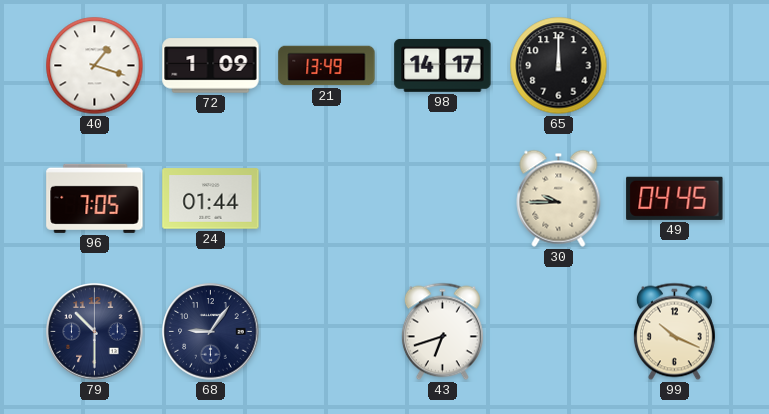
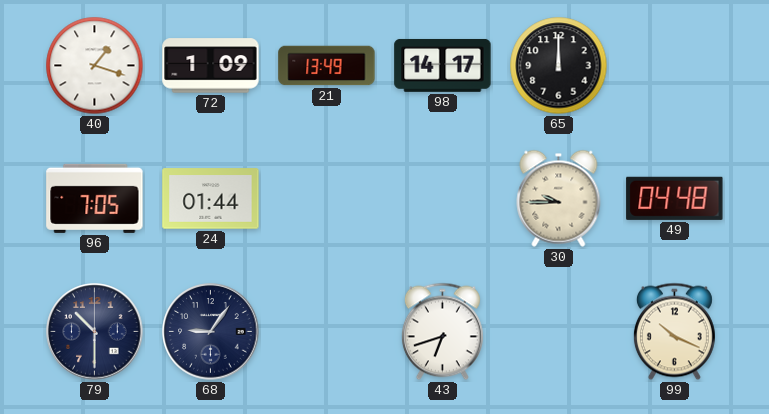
49: 04:45 -> 04:48 (675, 198)
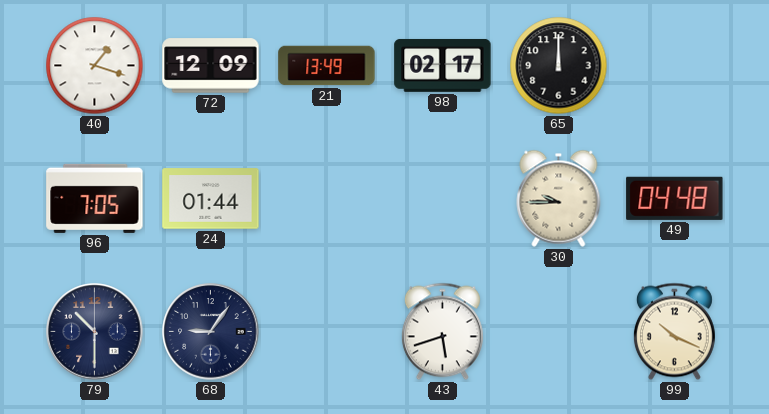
72: 1:09 -> 12:09 (211, 66)
98: 14:17 -> 02:17 (443, 65)
43: 6:42 -> 5:42 (442, 332)
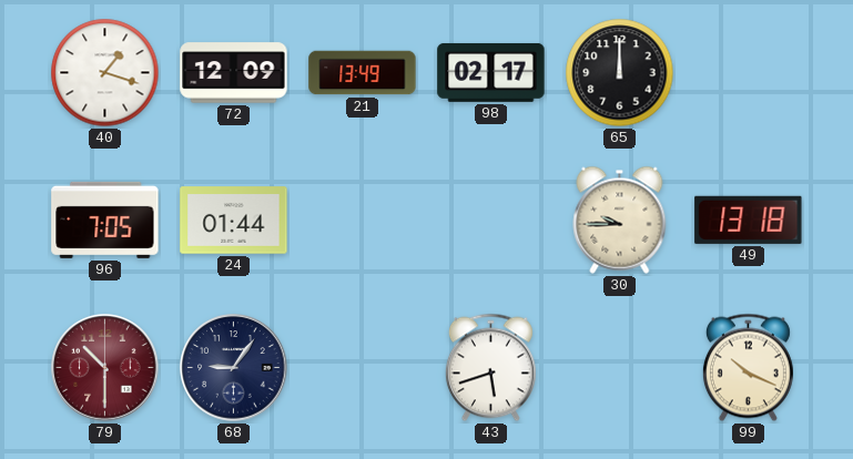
49: 04:48 -> 13:18 (749, 220)
79 dial: navy -> burgundy (105, 368)
